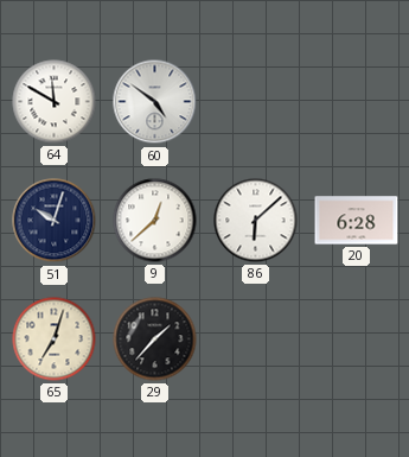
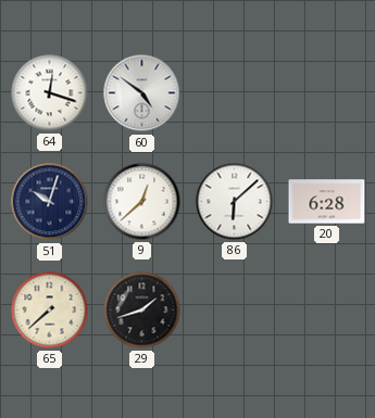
64: 11:50 -> 12:18 (50, 93)
65: 7:03 -> 7:38 (50, 311)
29: 1:37 -> 1:42 (142, 311)
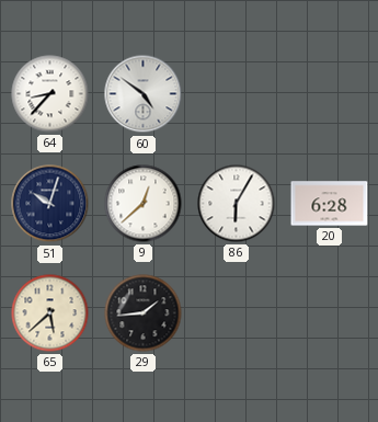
64: 12:18 -> 8:37 (50, 94)
86: 6:08 -> 6:05 (237, 204)
65: 7:38 -> 5:38 (50, 313)
29: 1:42 -> 1:44 (144, 313)
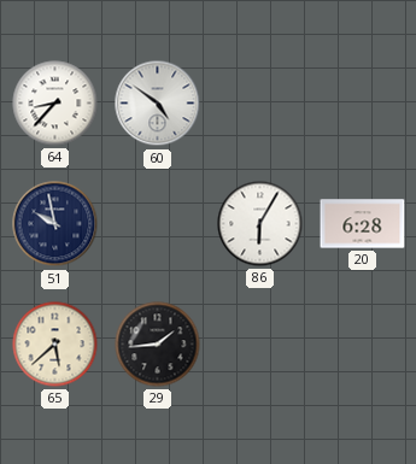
51: 10:03 -> 9:58 (55, 224)
9: 12:38 -> none (144, 204)
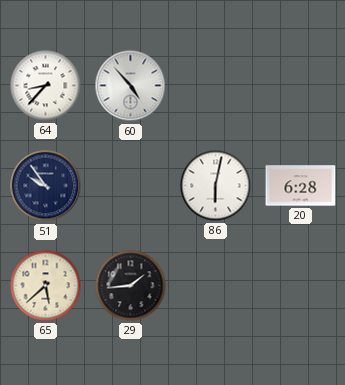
60: 4:51 -> 4:53 (131, 86)
51: 9:58 -> 9:54 (46, 186)
86: 6:05 -> 6:02 (216, 186)
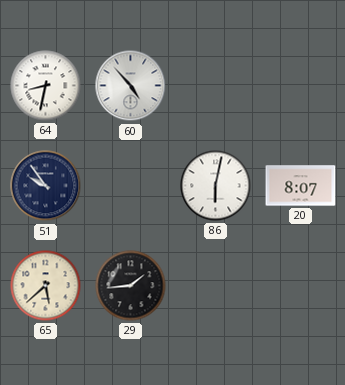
64: 8:37 -> 8:32 (46, 86)
20: 6:28 -> 8:07 (301, 186)
